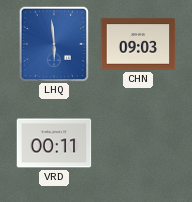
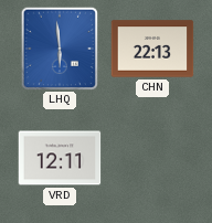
CHN: 09:03 -> 22:13 (152, 49)
VRD: 00:11 -> 12:11 (60, 158)
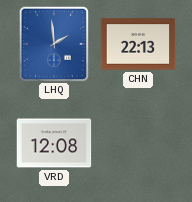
LHQ: 5:59 -> 1:59 (53, 43)
VRD: 12:11 -> 12:08 (54, 143)
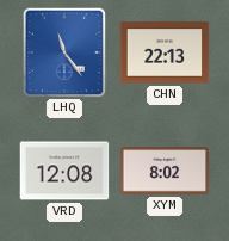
LHQ: 1:59 -> 11:24 (63, 51)
XYM: none -> 8:02 (165, 172)
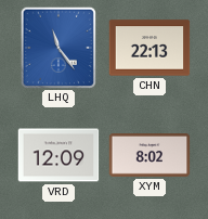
VRD: 12:08 -> 12:09 (58, 155)
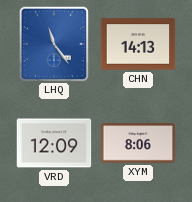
CHN: 22:13 -> 14:13 (138, 44)
XYM: 8:02 -> 8:06 (138, 144)
